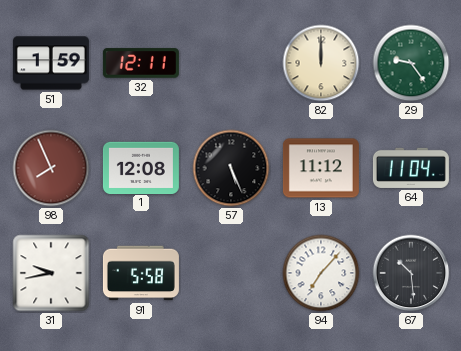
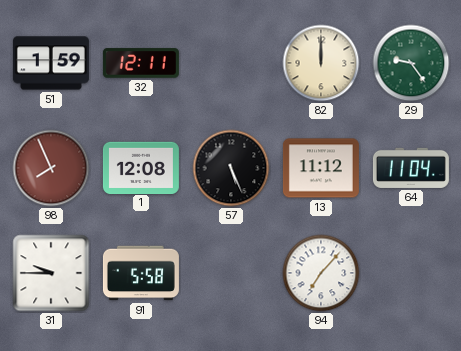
31: 9:43 -> 9:45 (51, 273)
67: 10:29 -> none (411, 273)
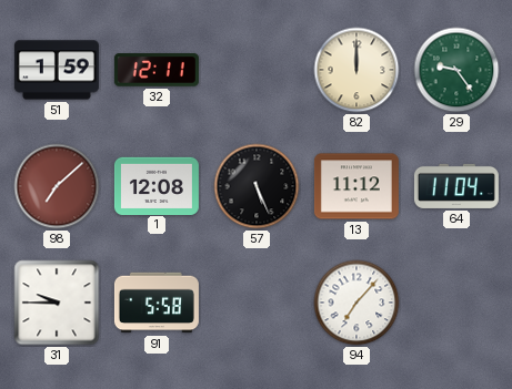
98: 7:56 -> 7:08 (57, 186)
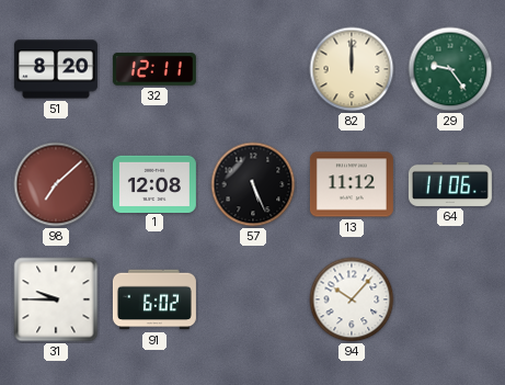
51: 1:59 -> 8:20 (56, 69)
64: 11:04 -> 11:06 (450, 184)
91: 5:58 -> 6:02 (154, 299)
94: 7:07 -> 10:07 (352, 299)
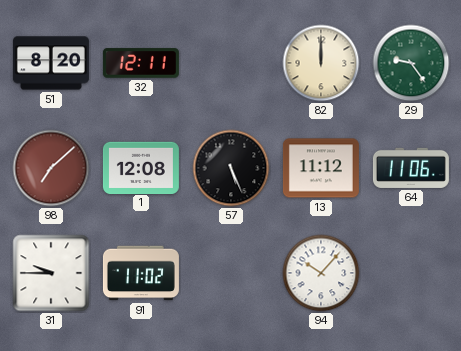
91: 6:02 -> 11:02 (141, 273)
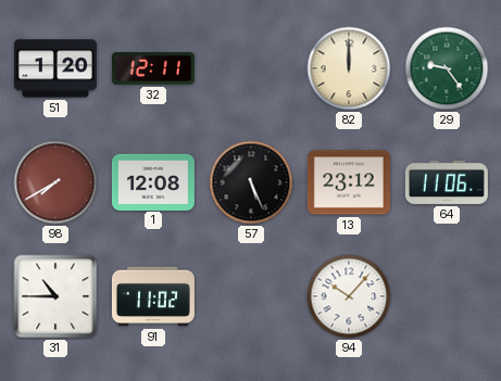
51: 8:20 -> 1:20 (55, 68)
98: 7:08 -> 7:40 (55, 182)
13: 11:12 -> 23:12 (349, 182)
31: 9:45 -> 10:45 (55, 296)
